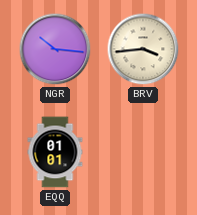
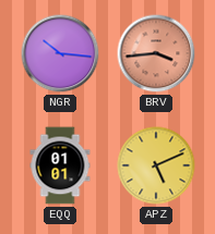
BRV dial: cream -> salmon (156, 53)
APZ: none -> 5:11 (156, 165)
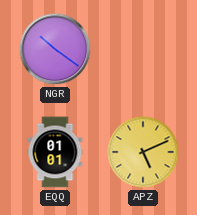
NGR: 10:16 -> 10:21 (55, 49)
BRV: 3:44 -> none (156, 53)
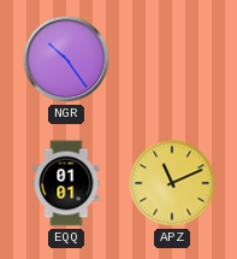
NGR: 10:21 -> 10:24 (66, 59)
APZ: 5:11 -> 11:11 (172, 183)
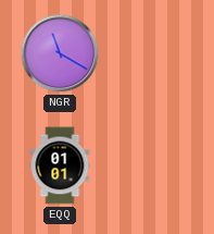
NGR: 10:24 -> 11:20 (60, 53)
APZ: 11:11 -> none (172, 183)
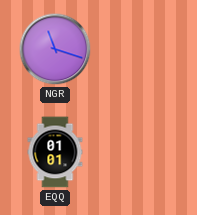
NGR: 11:20 -> 11:18 (55, 49)
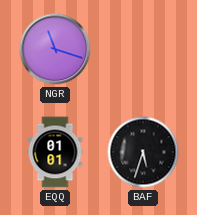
BAF: none -> 5:33 (143, 152)
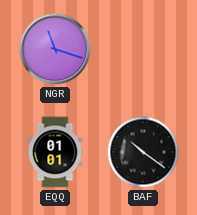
BAF: 5:33 -> 10:21 (143, 152)
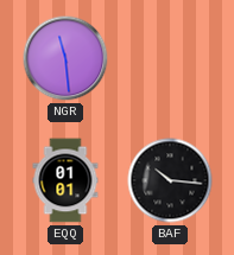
NGR: 11:18 -> 11:29 (65, 58)
BAF: 10:21 -> 10:16 (170, 180)
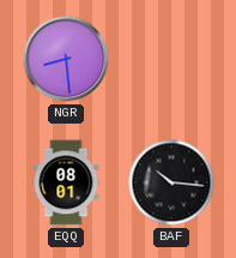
NGR: 11:29 -> 8:29 (66, 59)
EQQ: 01:01 -> 08:01 (66, 182)
